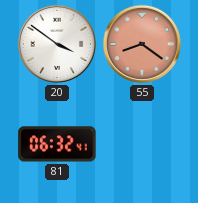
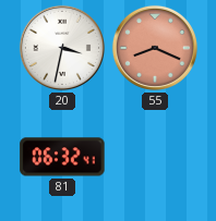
20: 3:51 -> 3:32 (62, 48)
55: 8:21 -> 8:19 (155, 48)
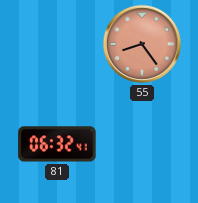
20: 3:32 -> none (62, 48)
55: 8:19 -> 8:24 (142, 44)
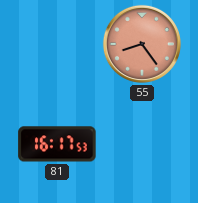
81: 06:32 -> 16:17 (57, 144)
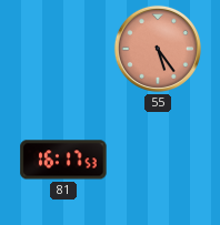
55: 8:24 -> 5:24 (158, 49)
